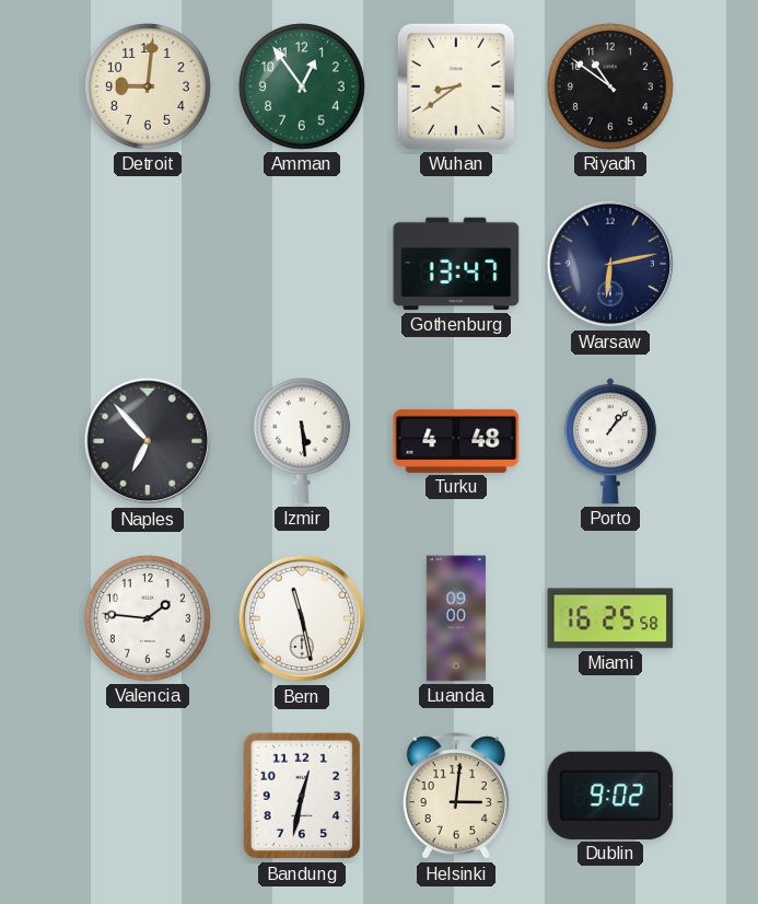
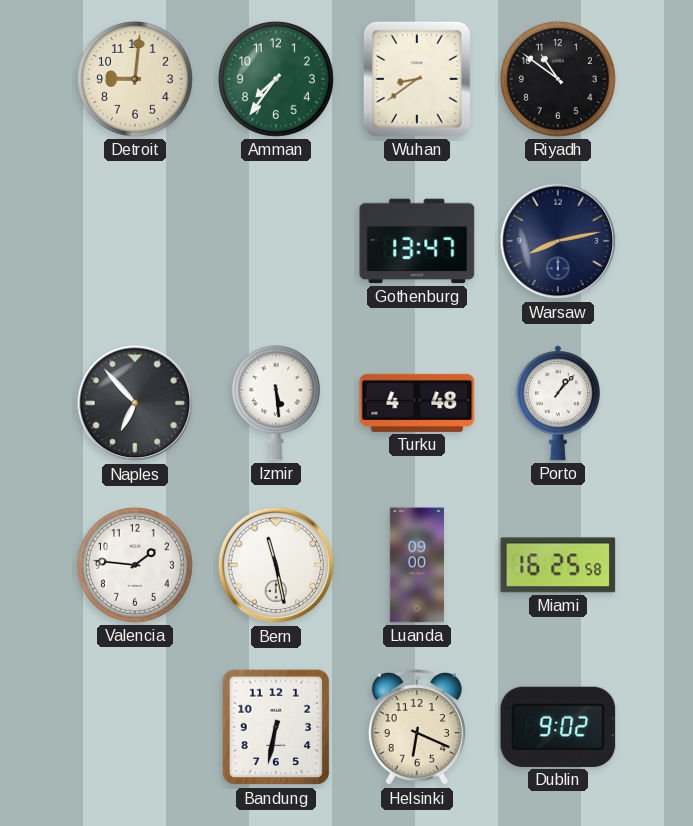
Amman: 12:54 -> 7:36 (276, 79)
Warsaw: 6:13 -> 8:13 (558, 241)
Bandung: 12:32 -> 6:32 (276, 727)
Helsinki: 3:01 -> 6:19 (417, 727)
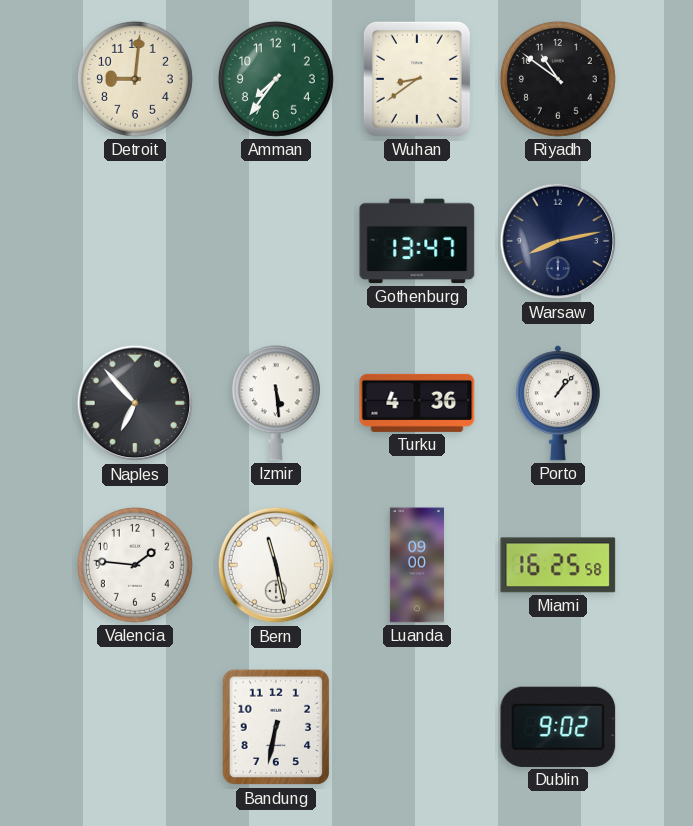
Turku: 4:48 -> 4:36 (417, 403)
Helsinki: 6:19 -> none (417, 727)
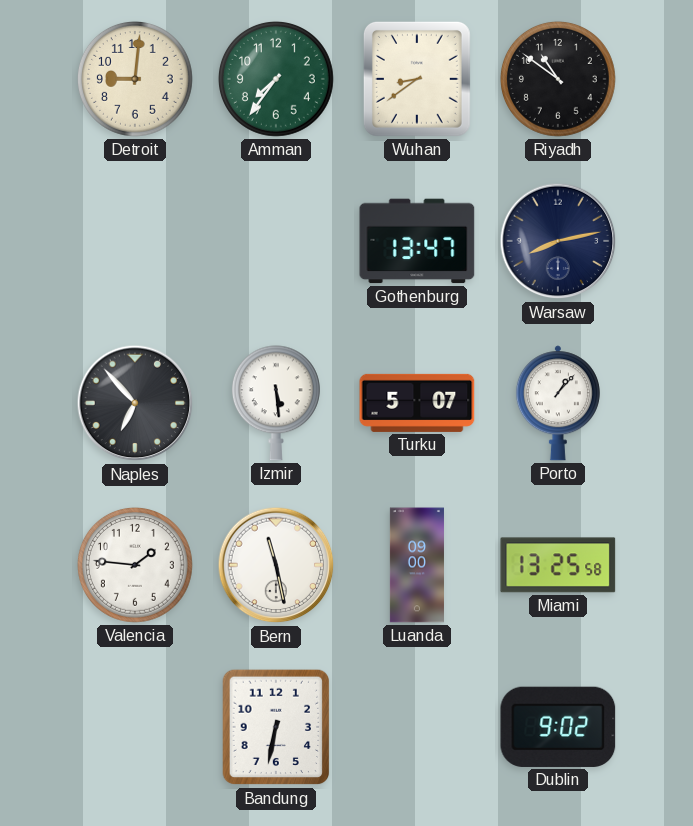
Turku: 4:36 -> 5:07 (417, 403)
Miami: 16:25 -> 13:25 (558, 565)
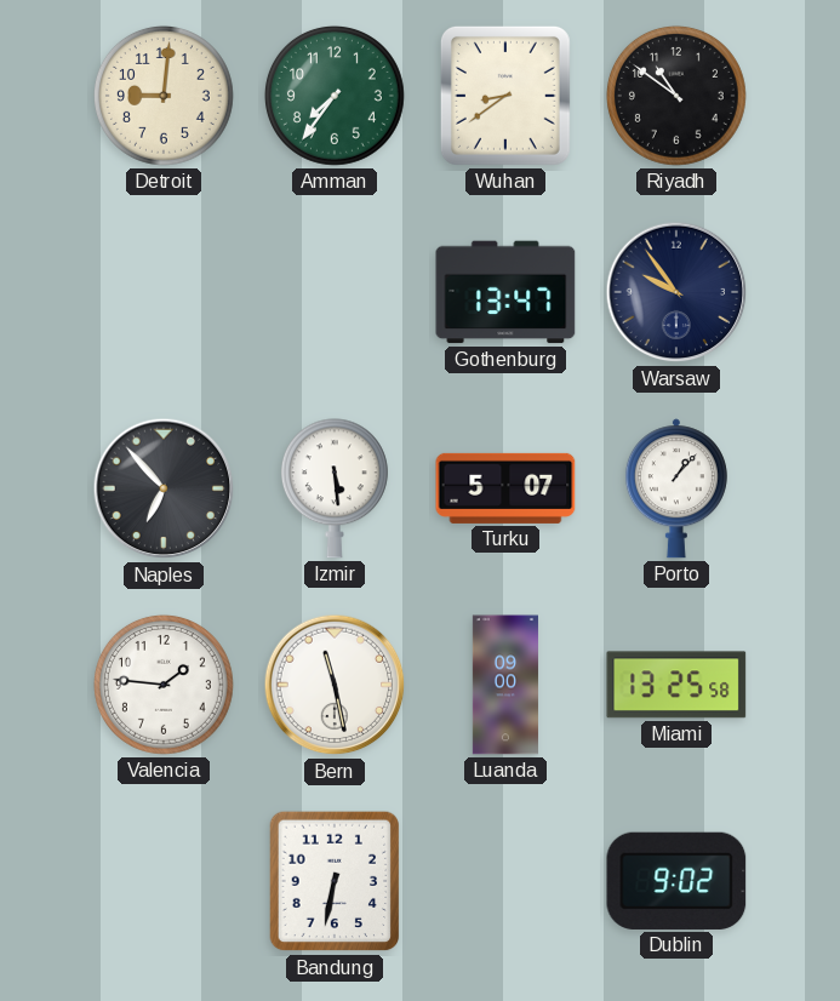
Warsaw: 8:13 -> 9:54 (676, 292)
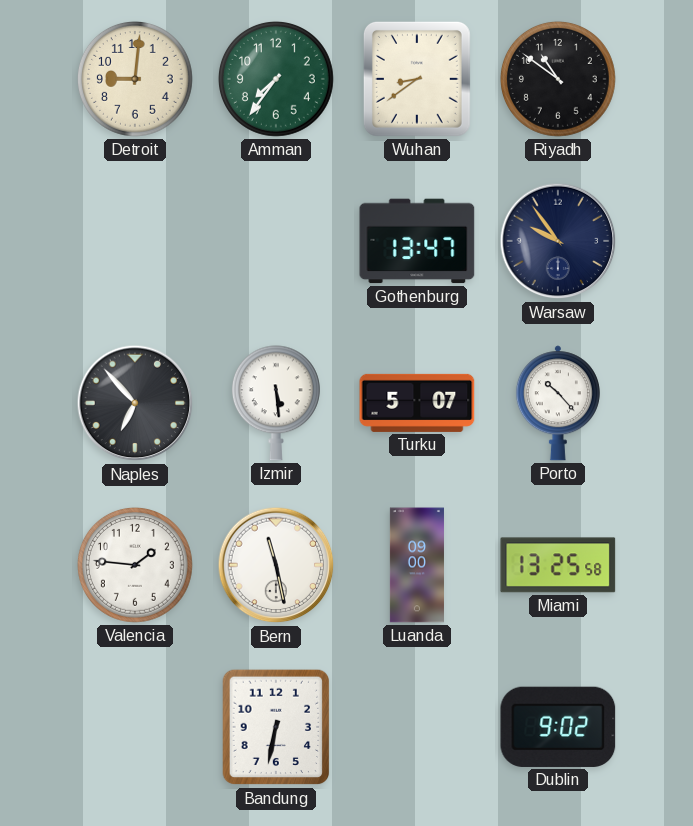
Porto: 1:07 -> 10:23 (558, 403)
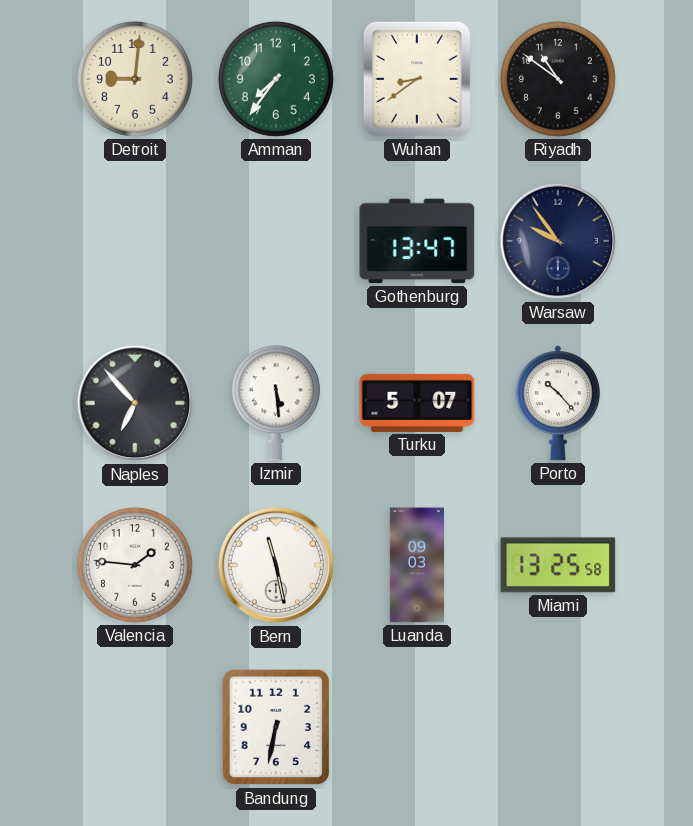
Luanda: 09:00 -> 09:03 (417, 565)
Dublin: 9:02 -> none (558, 727)
